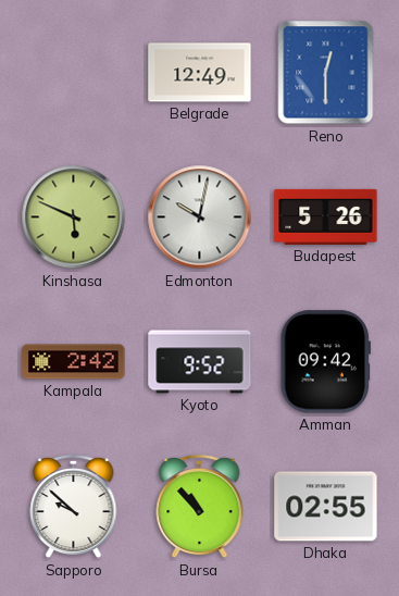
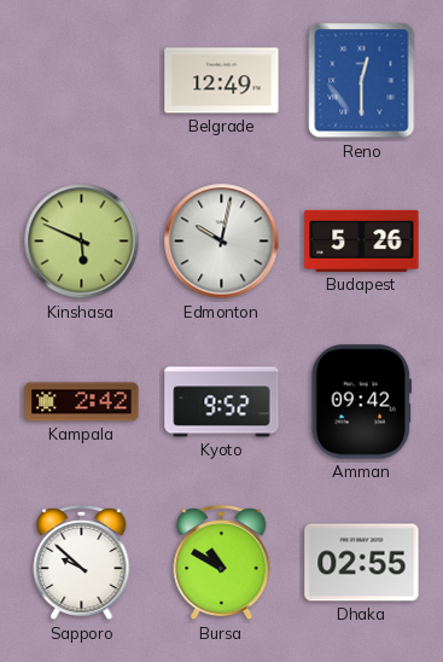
Bursa: 10:53 -> 10:50 (222, 563)
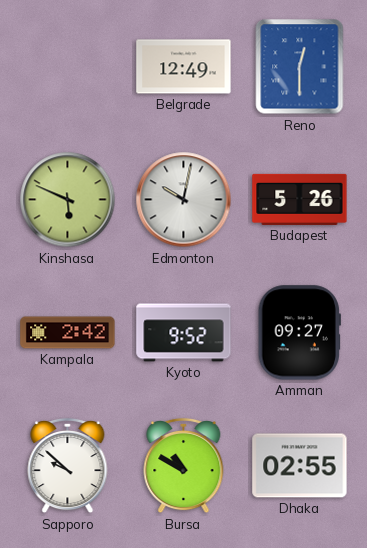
Amman: 09:42 -> 09:27 (299, 333)
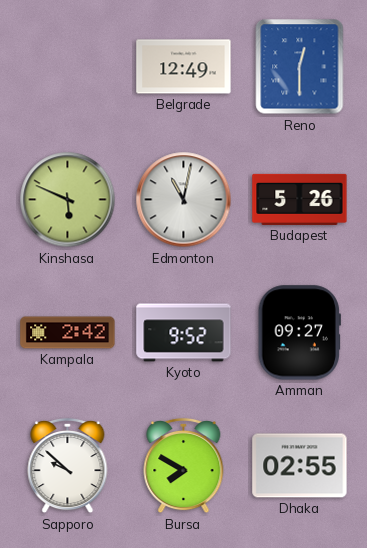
Edmonton: 10:02 -> 11:02 (184, 200)
Bursa: 10:50 -> 7:50 (184, 466)
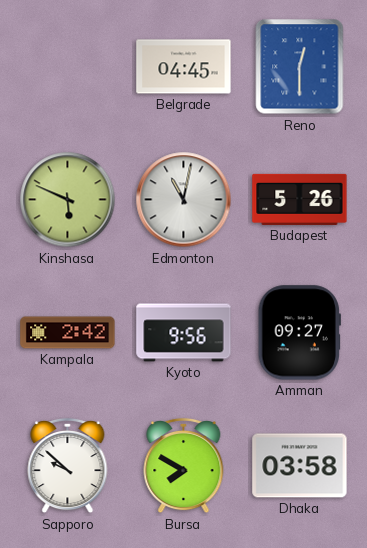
Belgrade: 12:49 -> 04:45 (184, 67)
Kyoto: 9:52 -> 9:56 (184, 333)
Dhaka: 02:55 -> 03:58 (300, 466)
